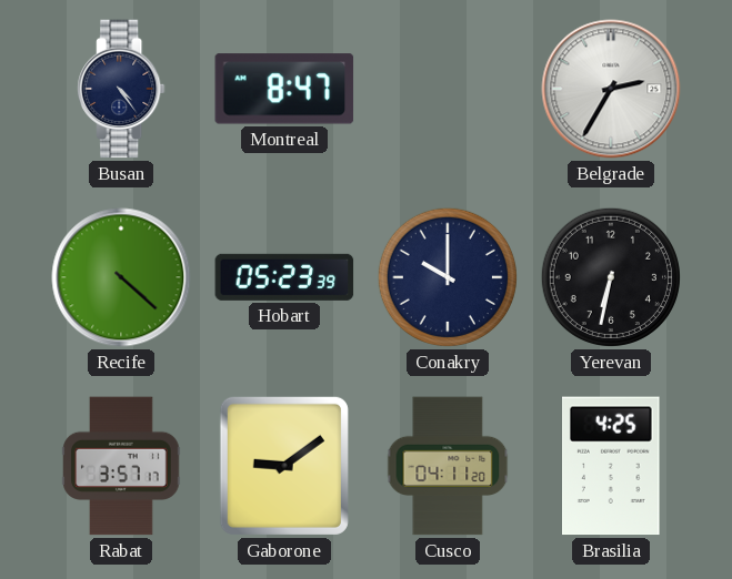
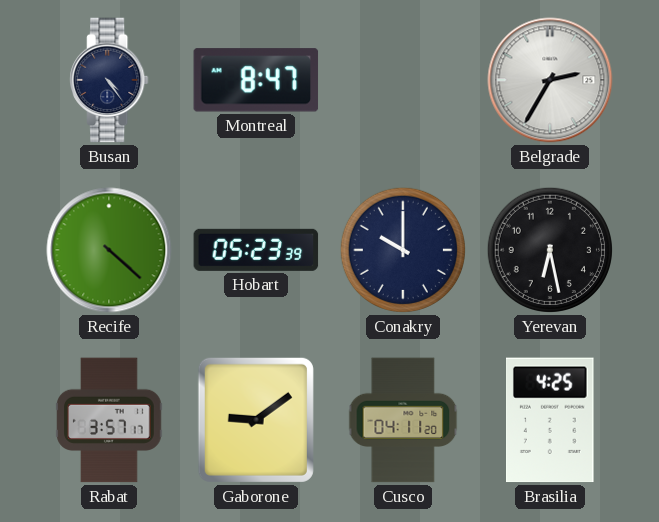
Yerevan: 6:32 -> 6:28 (550, 250)
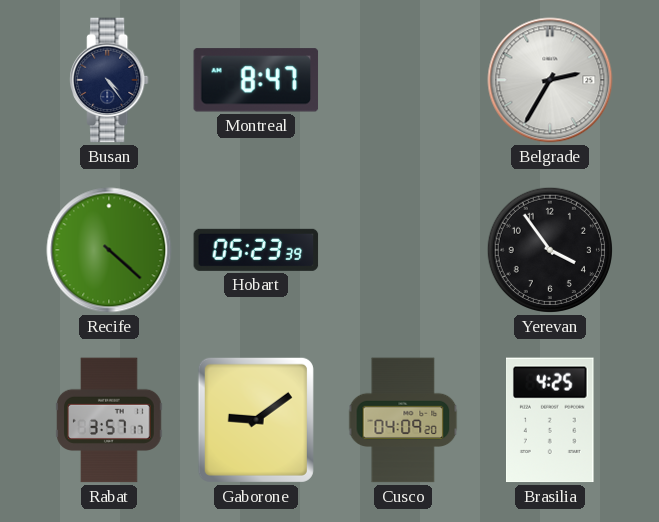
Conakry: 10:00 -> none (403, 250)
Yerevan: 6:28 -> 3:54 (550, 250)
Cusco: 04:11 -> 04:09 (403, 420)
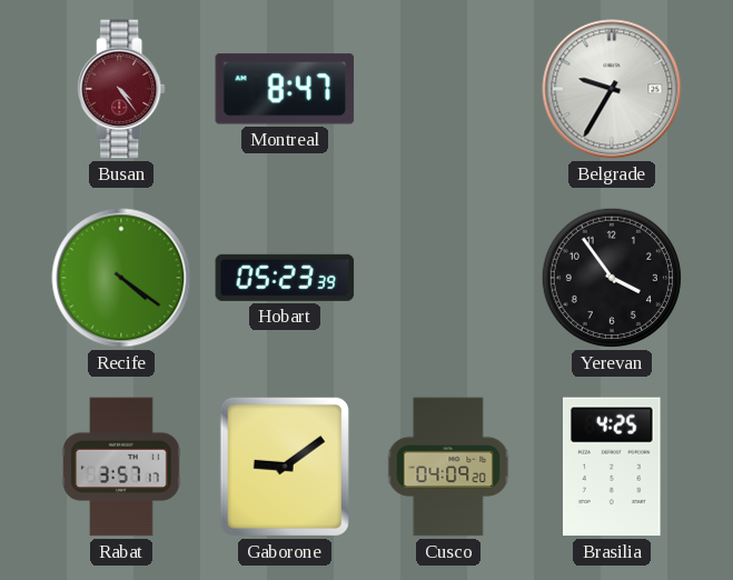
Busan dial: navy -> burgundy (121, 89)
Belgrade: 2:35 -> 9:35 (612, 89)
Recife: 4:22 -> 4:21 (121, 278)
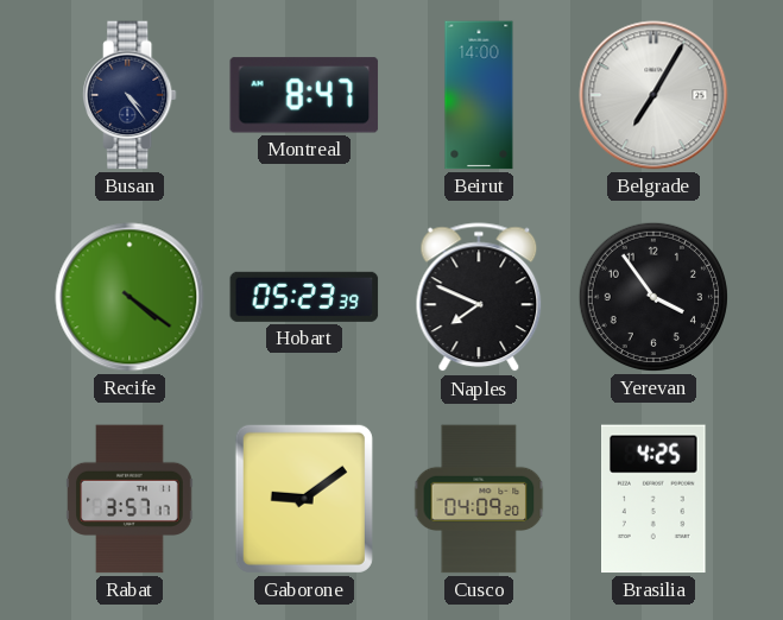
Busan dial: burgundy -> navy (130, 95)
Beirut: none -> 14:00 (479, 95)
Belgrade: 9:35 -> 7:05 (653, 95)
Naples: none -> 7:49 (479, 298)
